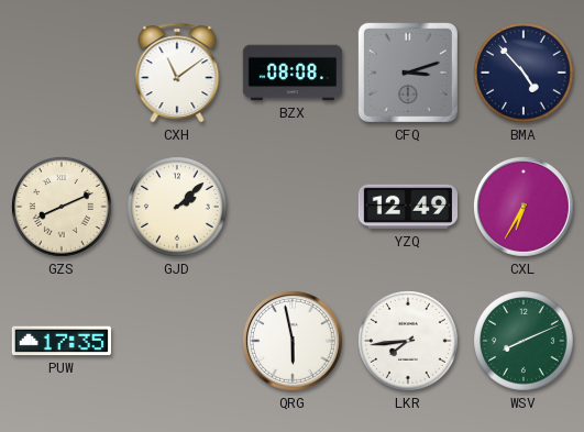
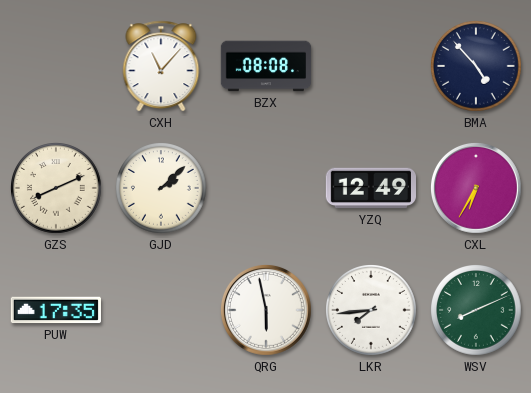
CXH: 11:09 -> 11:07 (161, 66)
CFQ: 3:12 -> none (408, 73)
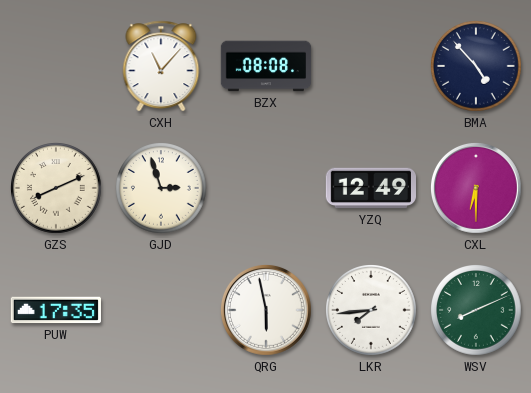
GJD: 2:08 -> 2:57 (162, 189)
CXL: 6:35 -> 6:30 (477, 189)
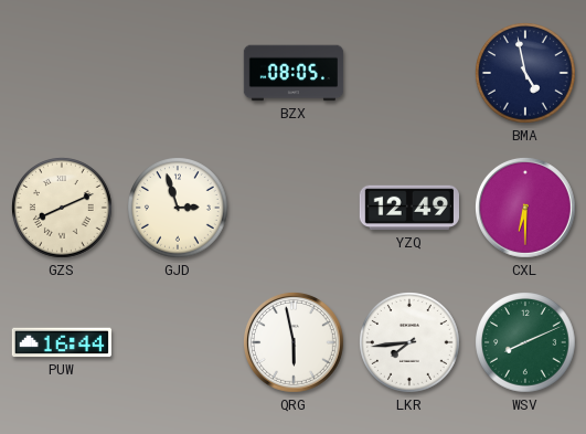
CXH: 11:07 -> none (161, 66)
BZX: 08:08 -> 08:05 (294, 73)
BMA: 4:53 -> 4:58 (526, 74)
PUW: 17:35 -> 16:44 (61, 342)
